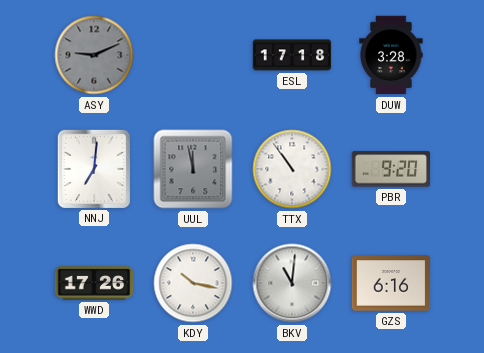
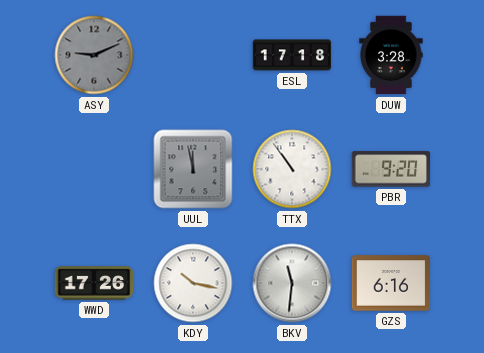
NNJ: 7:01 -> none (94, 168)
BKV: 11:01 -> 11:31 (292, 283)
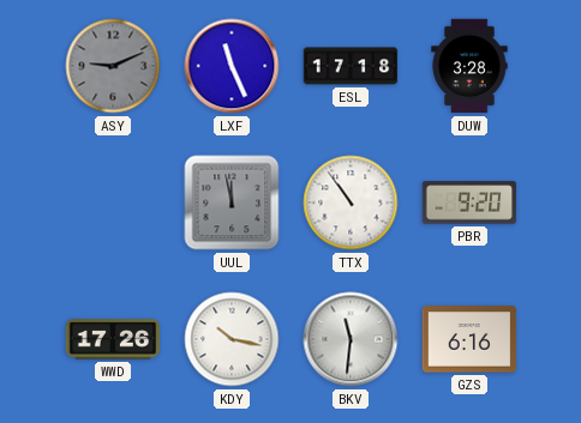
LXF: none -> 11:26 (232, 66)
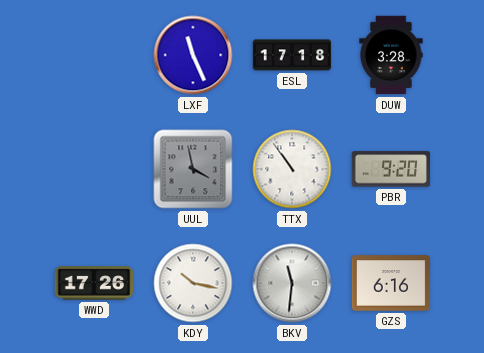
ASY: 9:11 -> none (113, 66)
UUL: 11:58 -> 3:58 (193, 169)
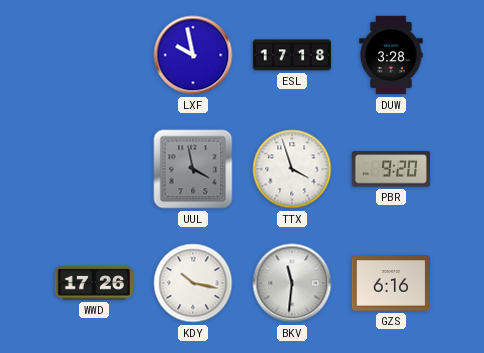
LXF: 11:26 -> 9:58 (193, 55)
TTX: 10:54 -> 3:57 (292, 169)
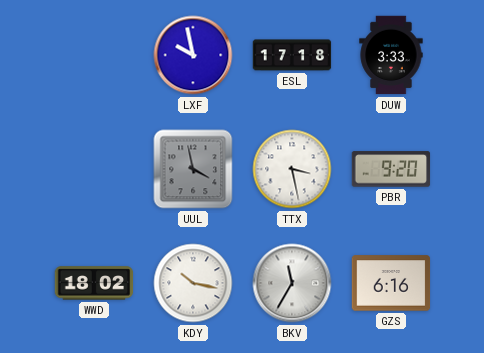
DUW: 3:28 -> 3:33 (391, 55)
TTX: 3:57 -> 3:28 (292, 169)
WWD: 17:26 -> 18:02 (94, 283)
BKV: 11:31 -> 11:35 (292, 283)
